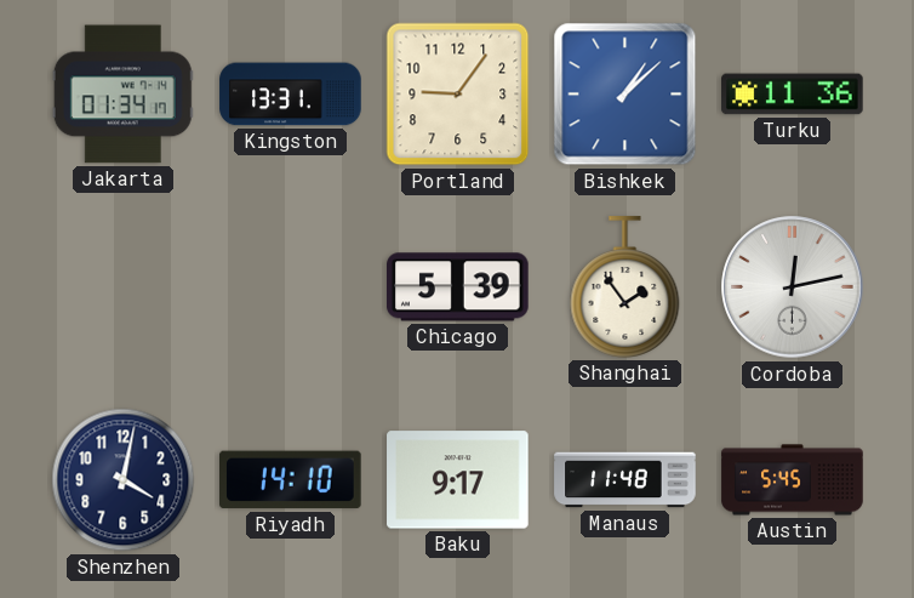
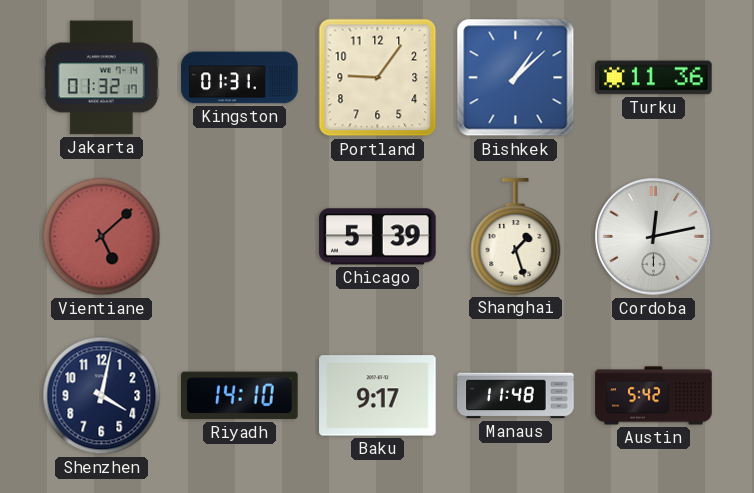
Jakarta: 01:34 -> 01:32 (101, 78)
Kingston: 13:31 -> 01:31 (240, 78)
Vientiane: none -> 5:08 (102, 237)
Shanghai: 1:54 -> 1:27 (516, 237)
Austin: 5:45 -> 5:42 (654, 396)
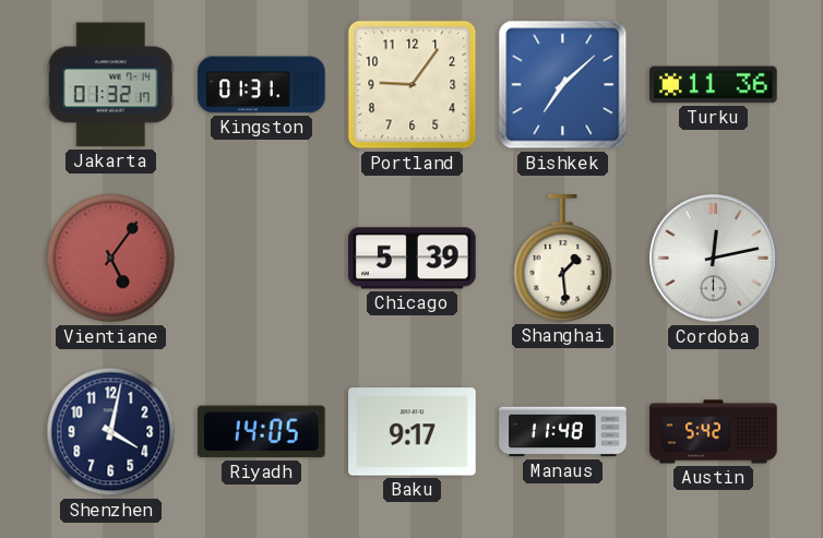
Bishkek: 1:08 -> 7:08 (563, 85)
Vientiane: 5:08 -> 5:06 (111, 259)
Shanghai: 1:27 -> 1:29 (563, 259)
Riyadh: 14:10 -> 14:05 (262, 432)
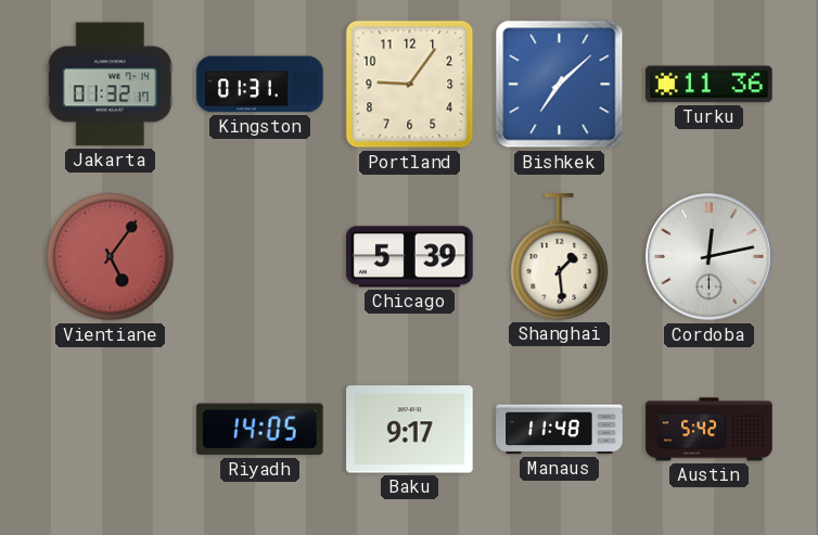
Shenzhen: 4:02 -> none (111, 432)
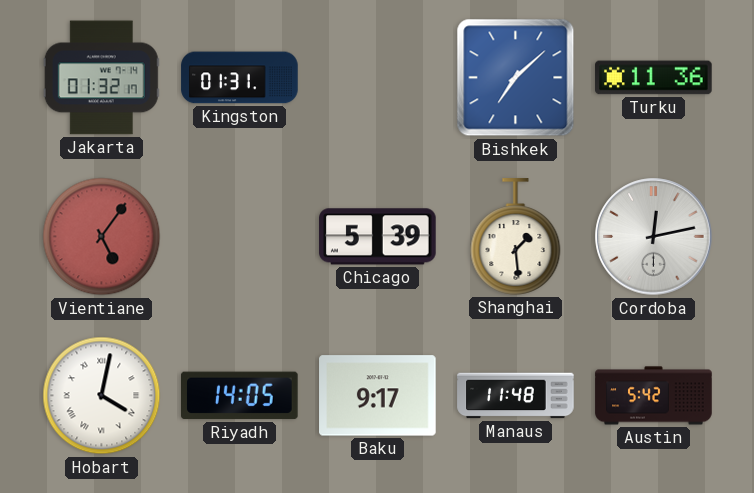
Portland: 9:06 -> none (410, 85)
Hobart: none -> 4:02 (102, 396)
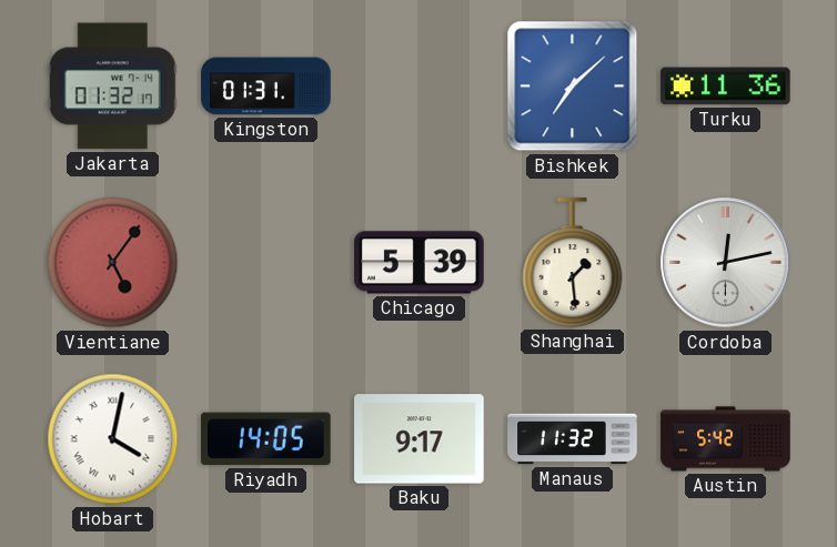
Manaus: 11:48 -> 11:32 (573, 439)
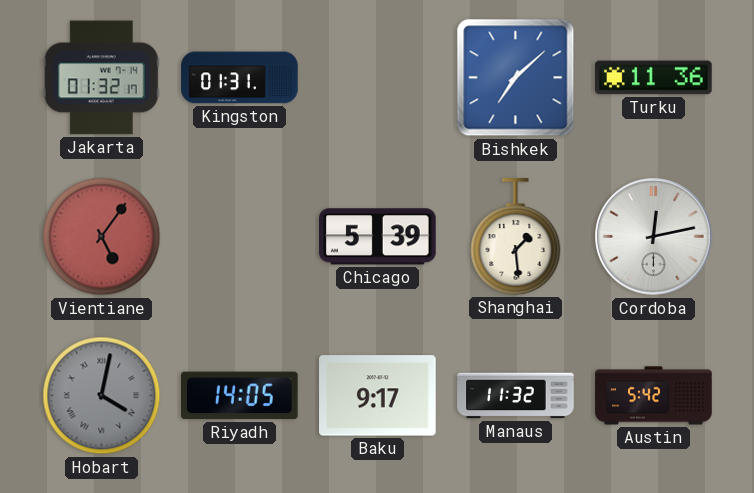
Hobart dial: white -> grey (102, 396)
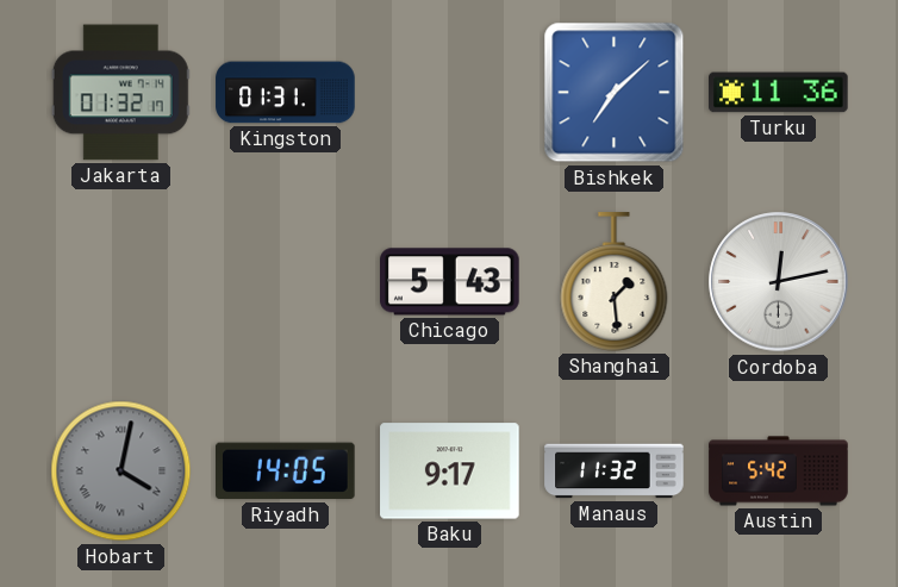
Vientiane: 5:06 -> none (102, 237)
Chicago: 5:39 -> 5:43 (450, 282)
